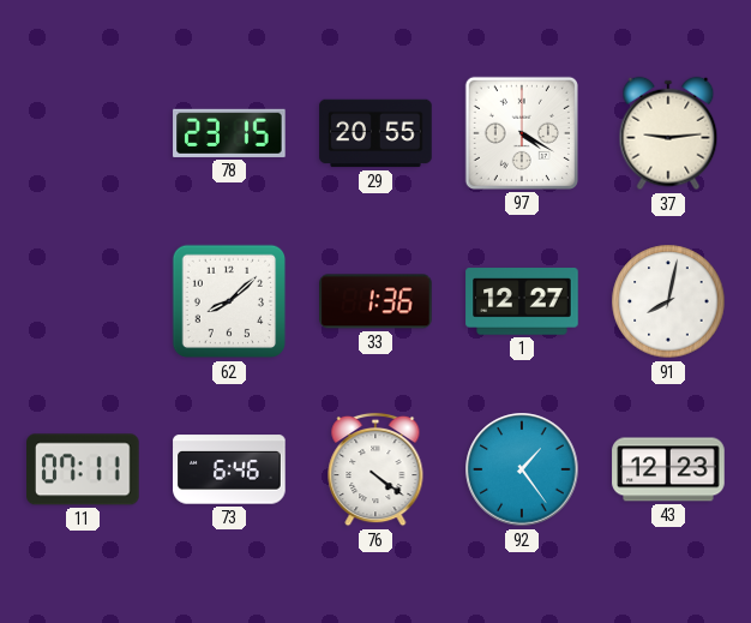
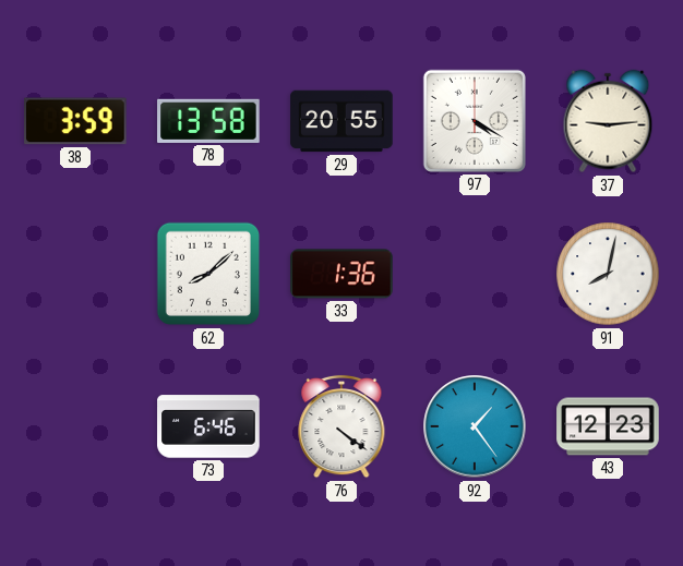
38: none -> 3:59 (75, 121)
78: 23:15 -> 13:58 (208, 121)
1: 12:27 -> none (522, 301)
11: 07:11 -> none (84, 469)
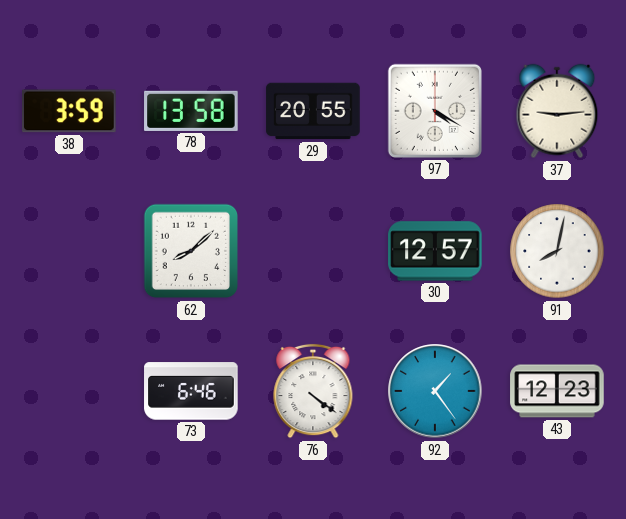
33: 1:36 -> none (341, 274)
30: none -> 12:57 (435, 251)
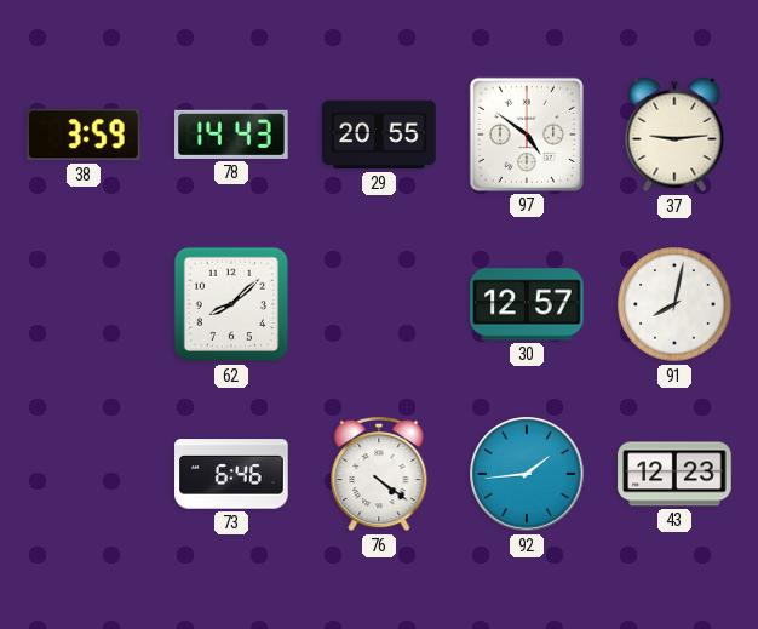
78: 13:58 -> 14:43 (231, 135)
97: 4:20 -> 4:51 (527, 135)
92: 1:24 -> 1:44 (527, 474)
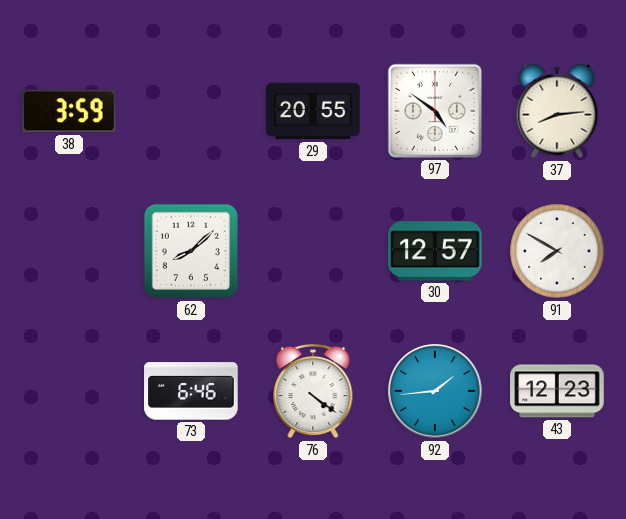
78: 14:43 -> none (231, 135)
37: 9:14 -> 8:14 (557, 111)
91: 8:02 -> 7:50 (557, 251)
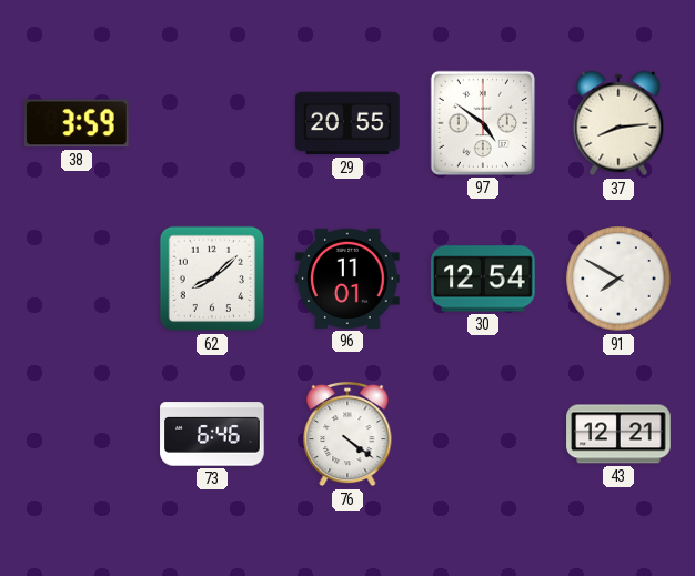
96: none -> 11:01 (347, 279)
30: 12:57 -> 12:54 (483, 279)
92: 1:44 -> none (435, 391)
43: 12:23 -> 12:21 (618, 434)
